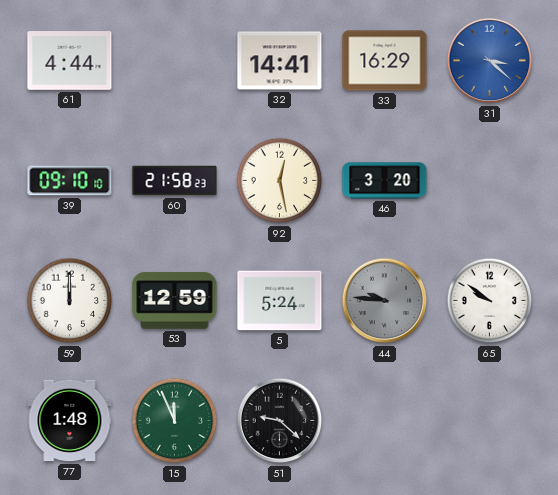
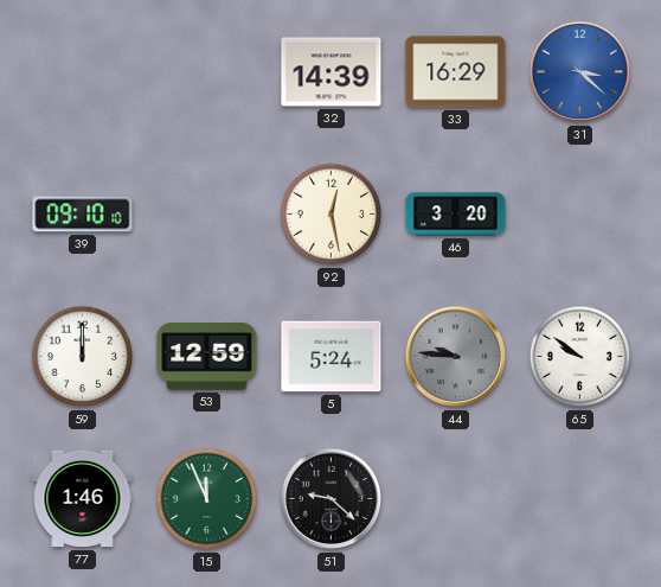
61: 4:44 -> none (70, 61)
32: 14:41 -> 14:39 (332, 72)
60: 21:58 -> none (175, 181)
77: 1:48 -> 1:46 (83, 499)
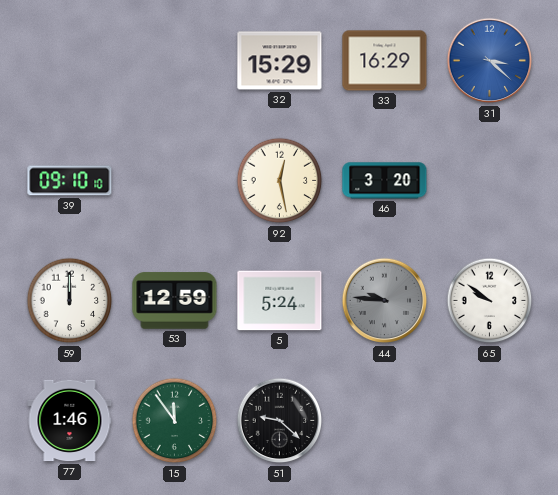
32: 14:39 -> 15:29 (280, 61)
15: 11:56 -> 11:54 (175, 421)
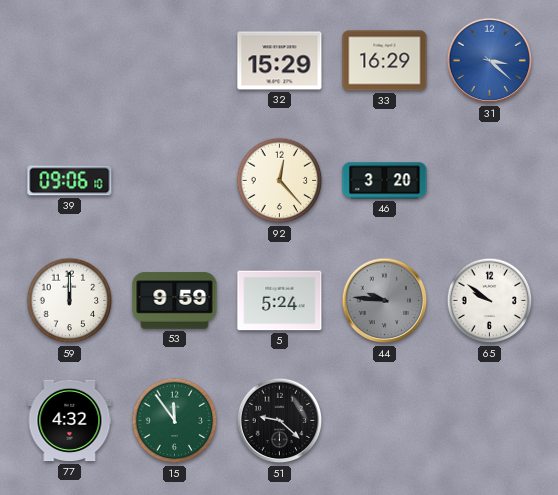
39: 09:10 -> 09:06 (70, 181)
92: 12:28 -> 12:23 (280, 181)
53: 12:59 -> 9:59 (175, 301)
77: 1:46 -> 4:32 (70, 421)
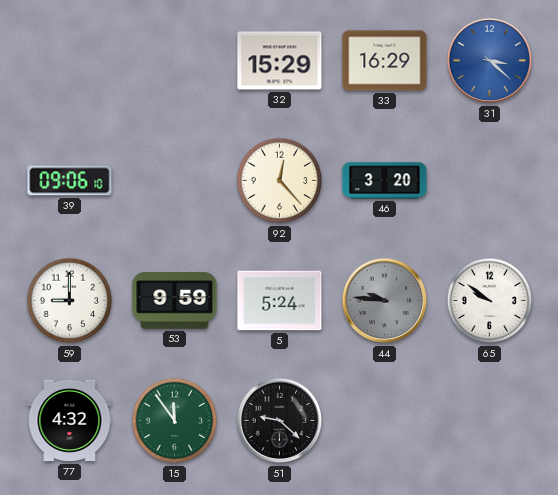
59: 12:00 -> 9:00 (70, 301)
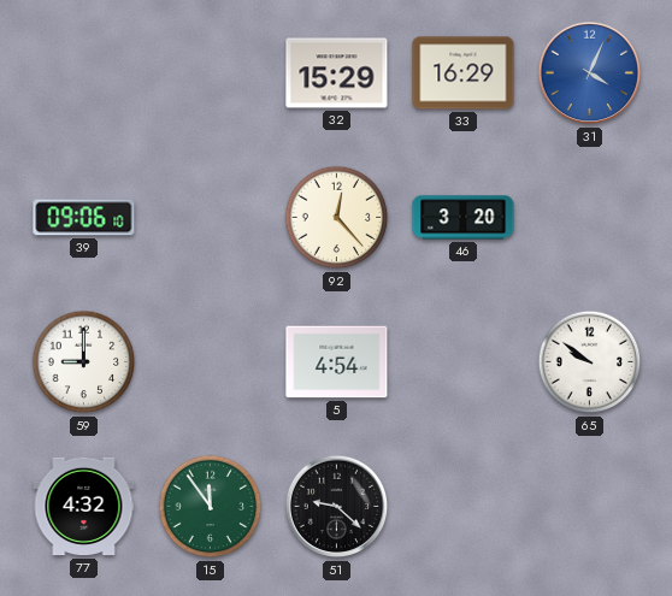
31: 3:22 -> 4:04 (590, 73)
53: 9:59 -> none (175, 301)
5: 5:24 -> 4:54 (337, 362)
44: 9:46 -> none (385, 301)
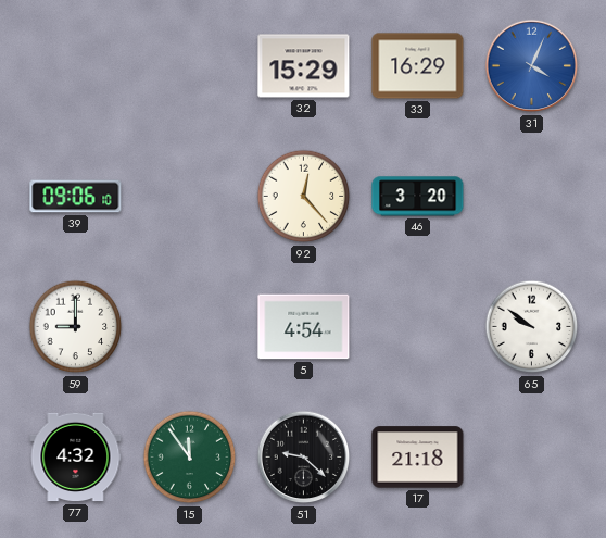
17: none -> 21:18 (418, 458)
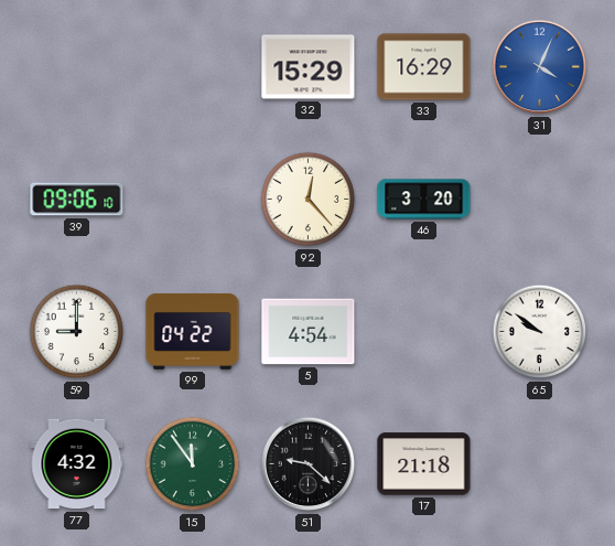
99: none -> 04:22 (193, 331)
